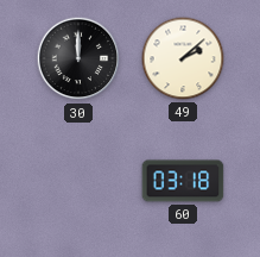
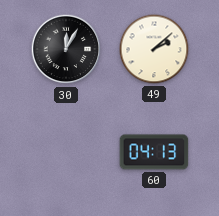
30: 12:00 -> 12:05 (66, 49)
60: 03:18 -> 04:13 (154, 152)
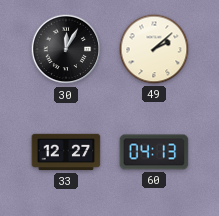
33: none -> 12:27 (66, 152)
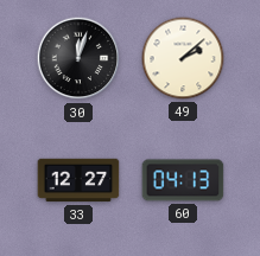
30: 12:05 -> 12:03 (78, 58)
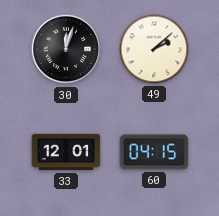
33: 12:27 -> 12:01 (66, 152)
60: 04:13 -> 04:15 (154, 152)
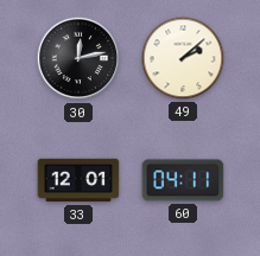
30: 12:03 -> 12:13 (78, 58)
60: 04:15 -> 04:11 (183, 180)
